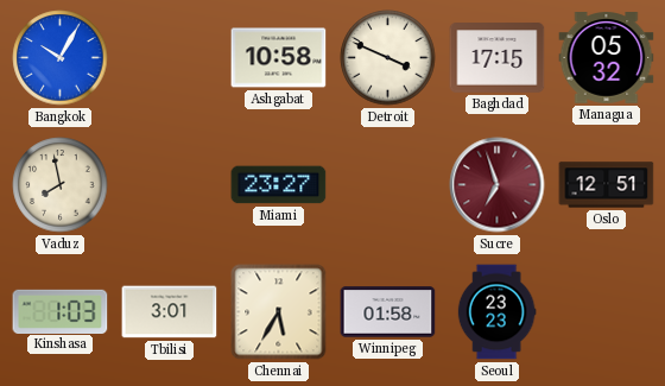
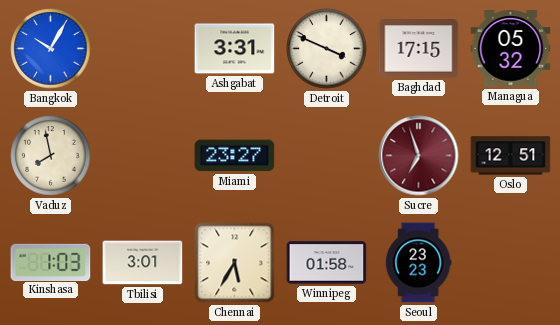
Ashgabat: 10:58 -> 3:31 (235, 49)
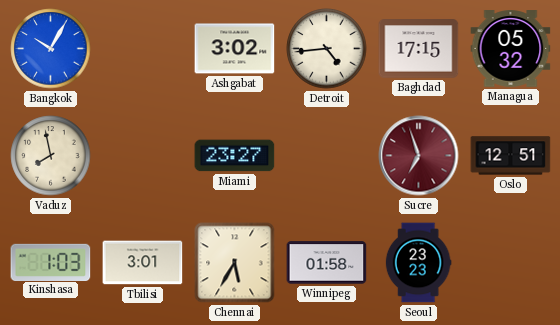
Ashgabat: 3:31 -> 3:02 (235, 49)
Detroit: 3:49 -> 4:44 (327, 49)
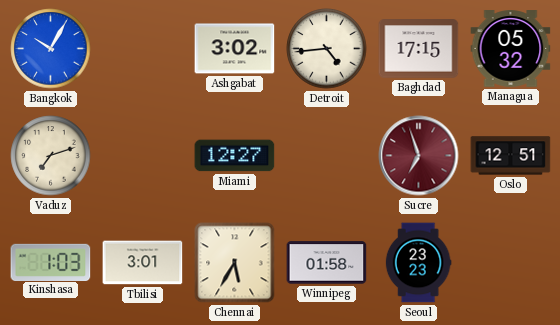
Vaduz: 7:58 -> 7:12 (51, 156)
Miami: 23:27 -> 12:27 (235, 156)
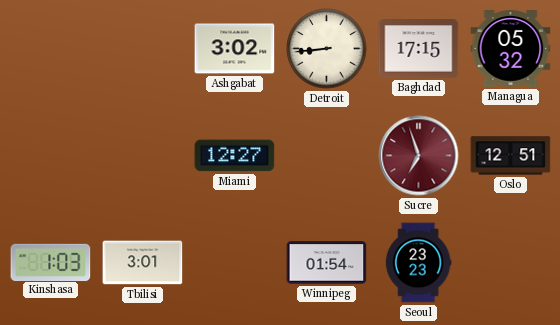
Bangkok: 10:05 -> none (51, 49)
Detroit: 4:44 -> 8:44 (327, 49)
Vaduz: 7:12 -> none (51, 156)
Chennai: 5:35 -> none (235, 263)
Winnipeg: 01:58 -> 01:54 (327, 263)
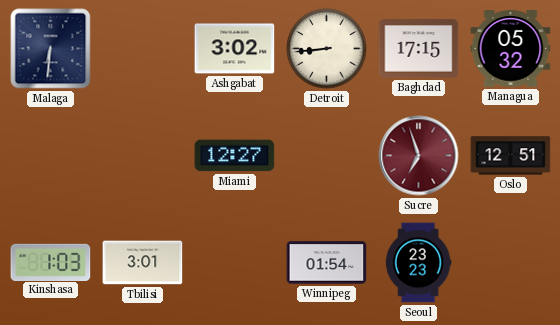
Malaga: none -> 6:31 (51, 49)
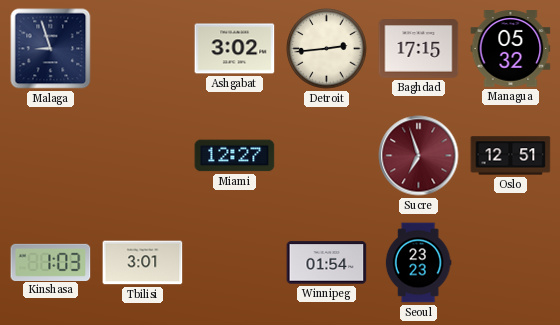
Malaga: 6:31 -> 8:57 (51, 49)
Detroit: 8:44 -> 2:44 (327, 49)
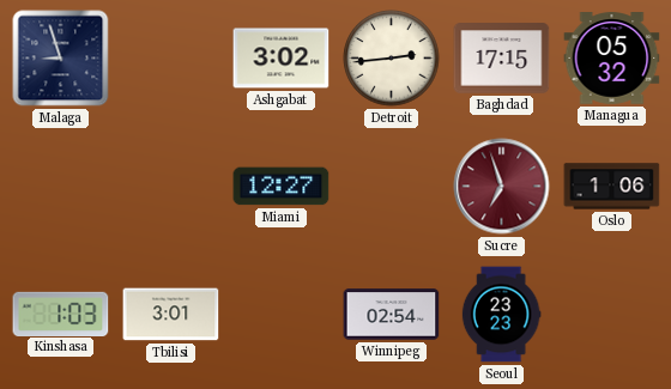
Oslo: 12:51 -> 1:06 (612, 187)
Winnipeg: 01:54 -> 02:54 (392, 315)
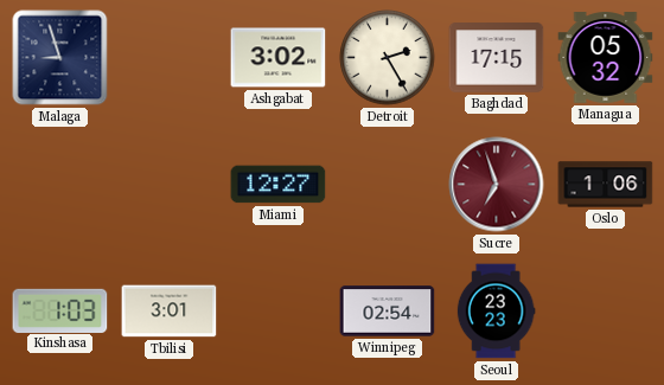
Detroit: 2:44 -> 2:25 (388, 58)
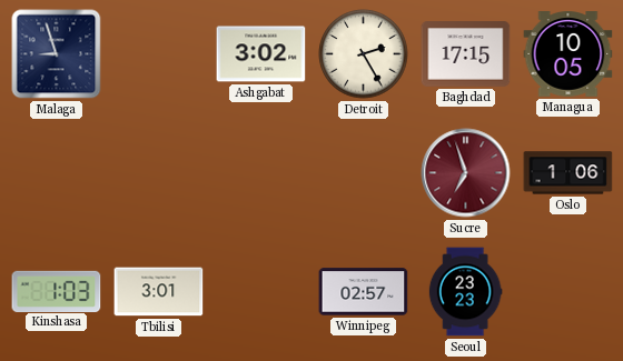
Managua: 05:32 -> 10:05 (568, 54)
Miami: 12:27 -> none (279, 185)
Winnipeg: 02:54 -> 02:57 (364, 292)
